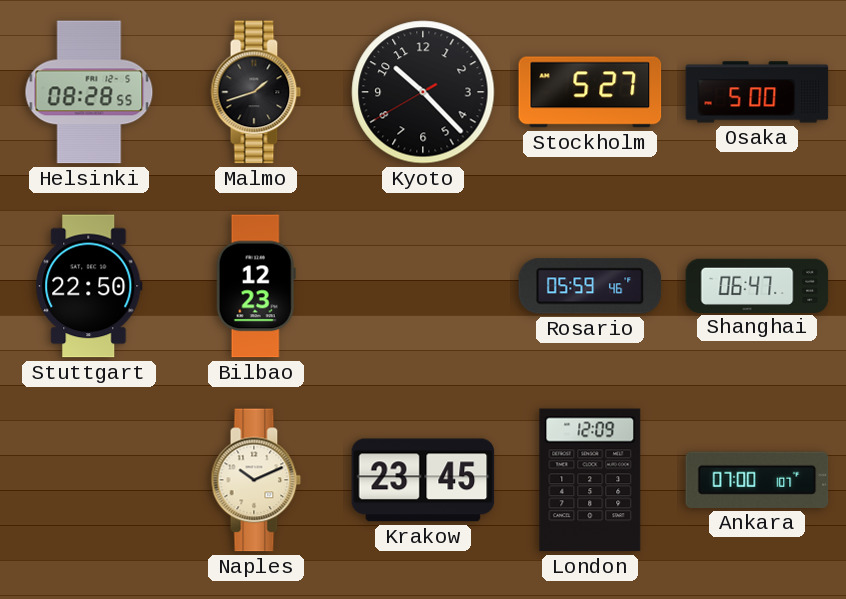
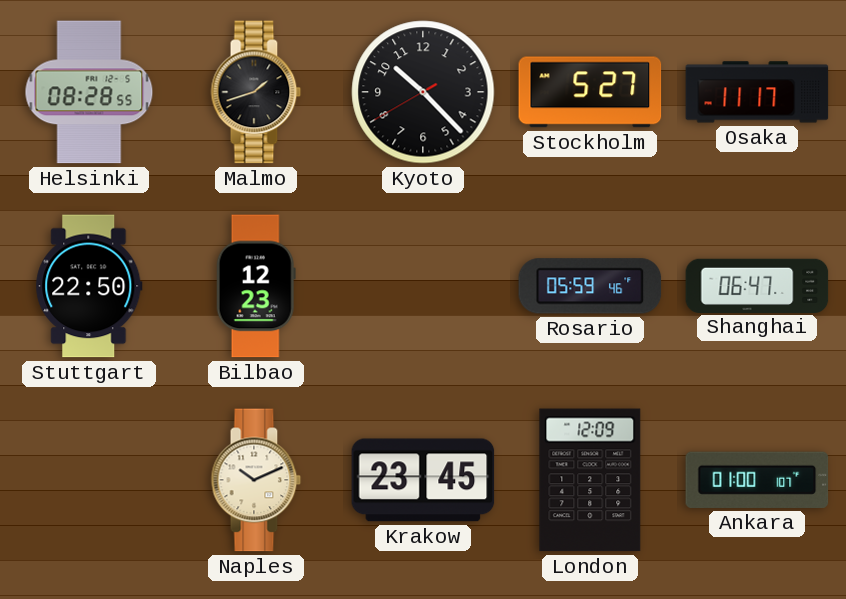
Osaka: 5:00 -> 11:17 (757, 92)
Ankara: 07:00 -> 01:00 (757, 480)
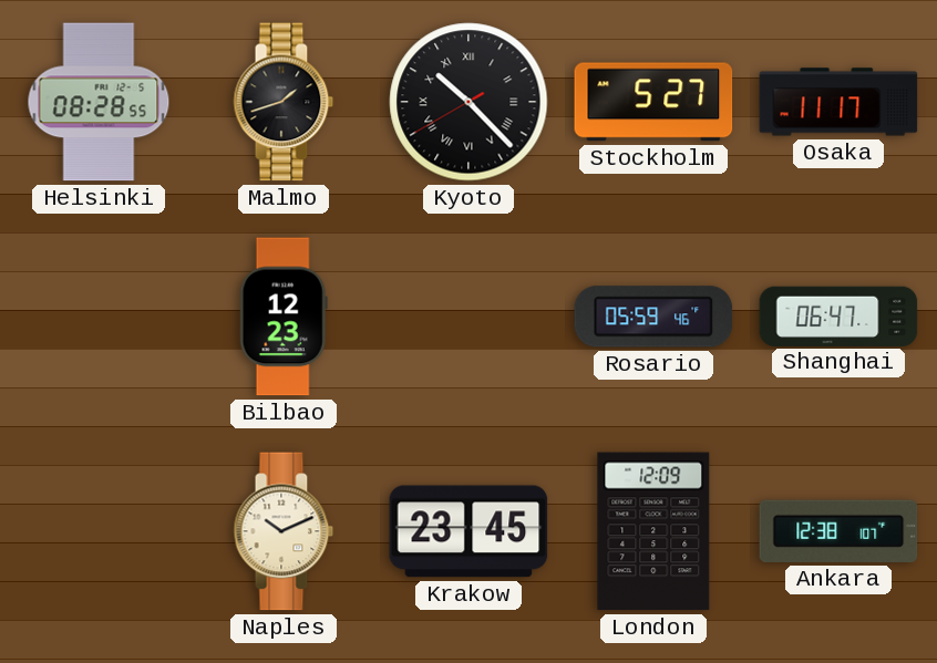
Kyoto numerals: Arabic -> Roman (469, 102)
Stuttgart: 22:50 -> none (89, 286)
Ankara: 01:00 -> 12:38 (838, 531)
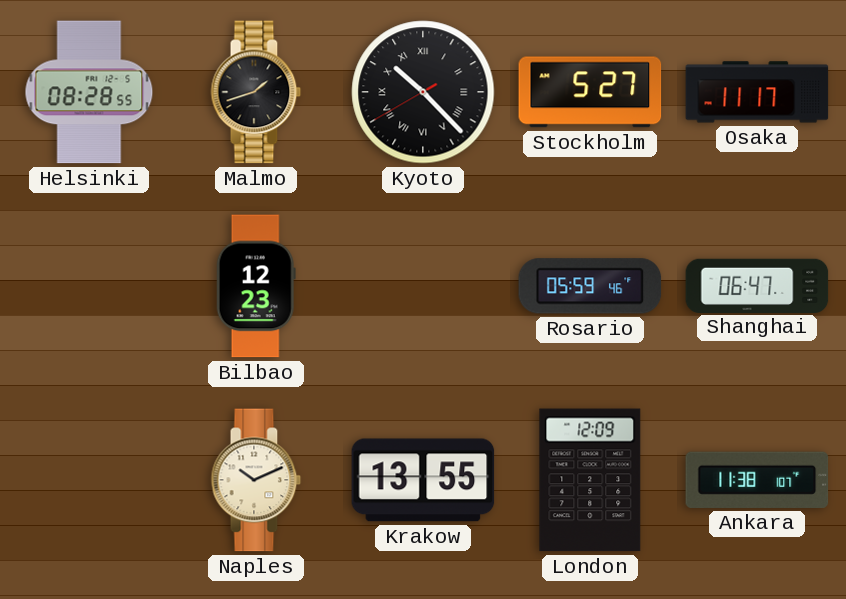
Krakow: 23:45 -> 13:55 (423, 480)
Ankara: 12:38 -> 11:38 (757, 480)
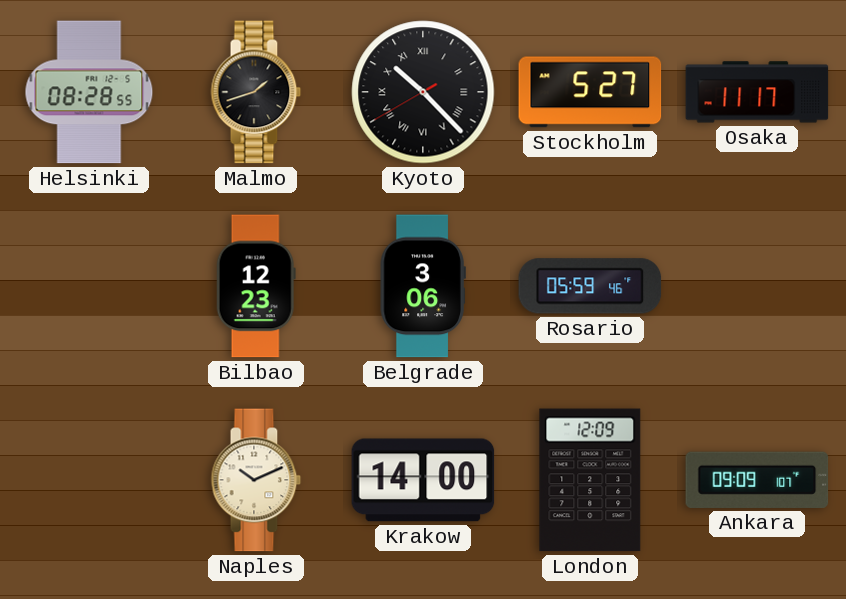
Belgrade: none -> 3:06 (423, 286)
Shanghai: 06:47 -> none (757, 285)
Krakow: 13:55 -> 14:00 (423, 480)
Ankara: 11:38 -> 09:09 (757, 480)
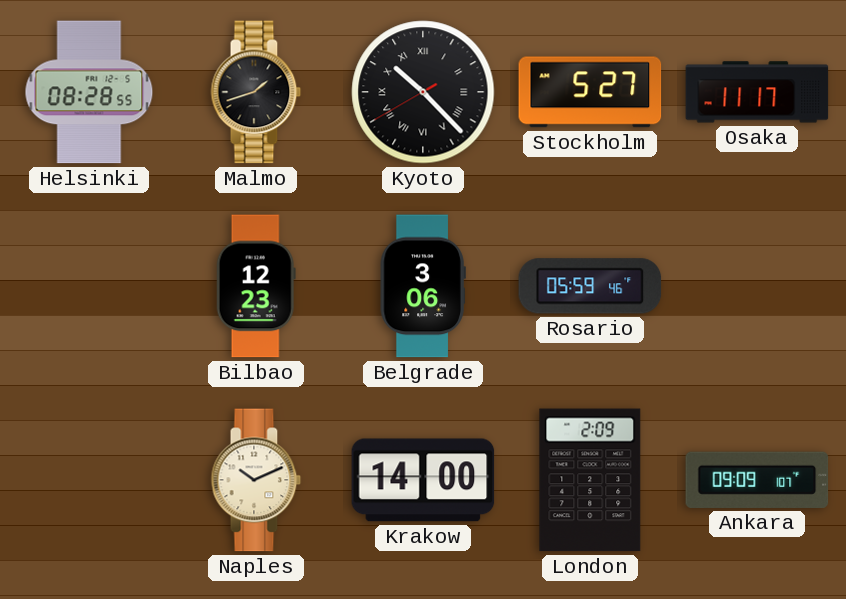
London: 12:09 -> 2:09 (590, 480)
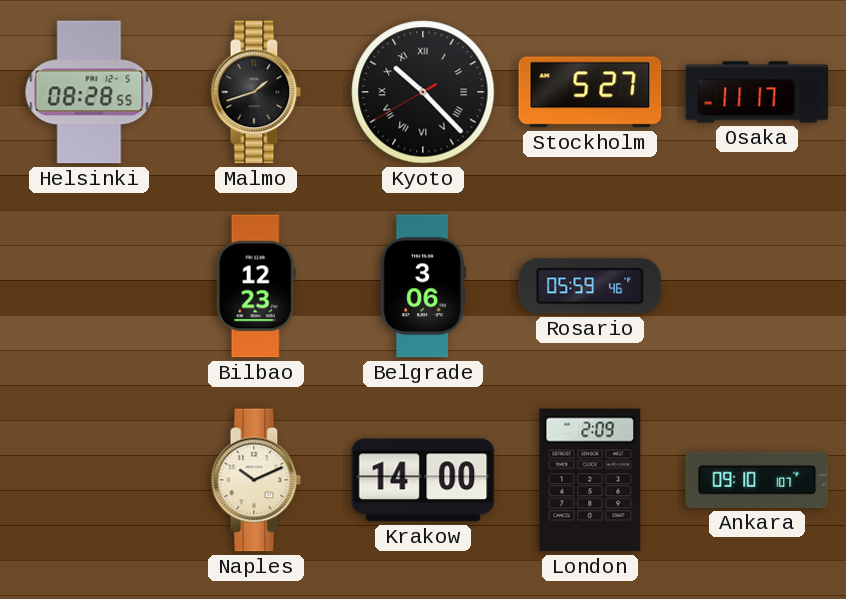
Ankara: 09:09 -> 09:10 (757, 480)
